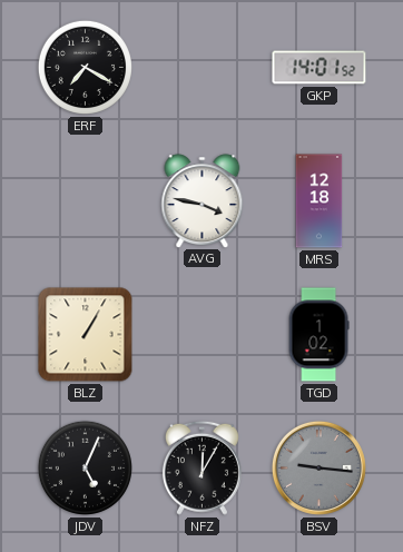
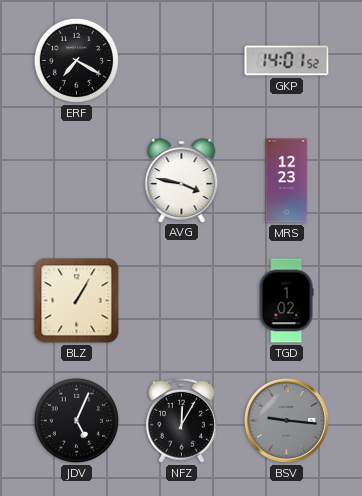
MRS: 12:18 -> 12:23 (287, 181)
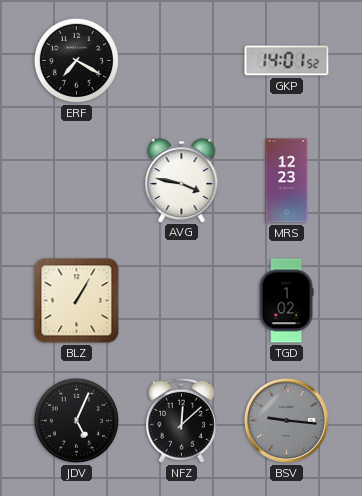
NFZ: 12:05 -> 12:08 (181, 420)
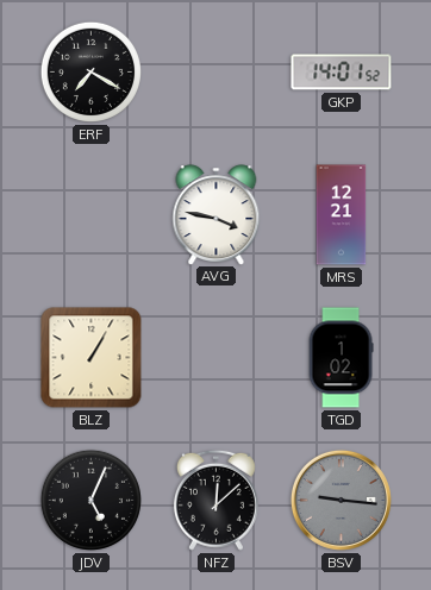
MRS: 12:23 -> 12:21 (342, 215)
